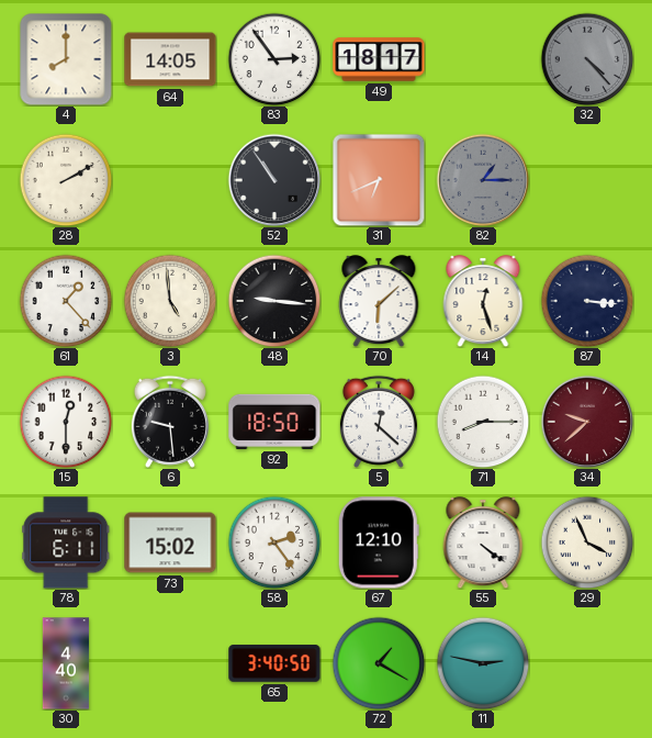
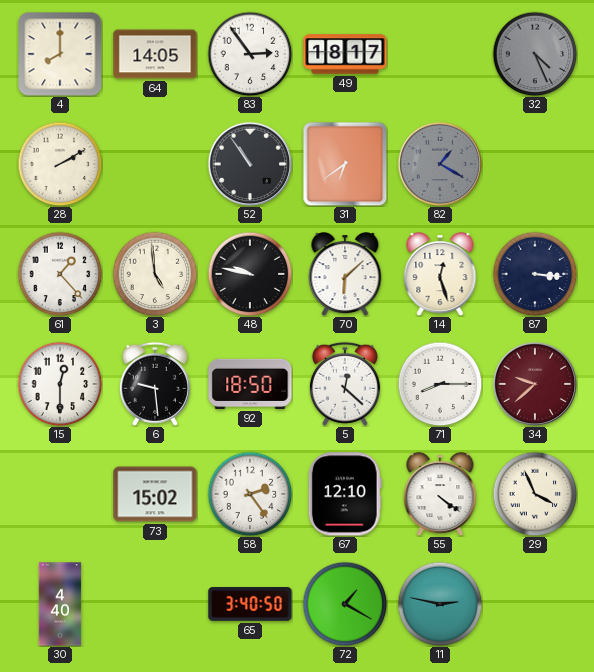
32: 4:23 -> 4:26 (535, 54)
31: 6:41 -> 6:39 (345, 164)
82: 1:15 -> 1:20 (440, 164)
48: 9:16 -> 9:47 (250, 274)
78: 6:11 -> none (66, 543)
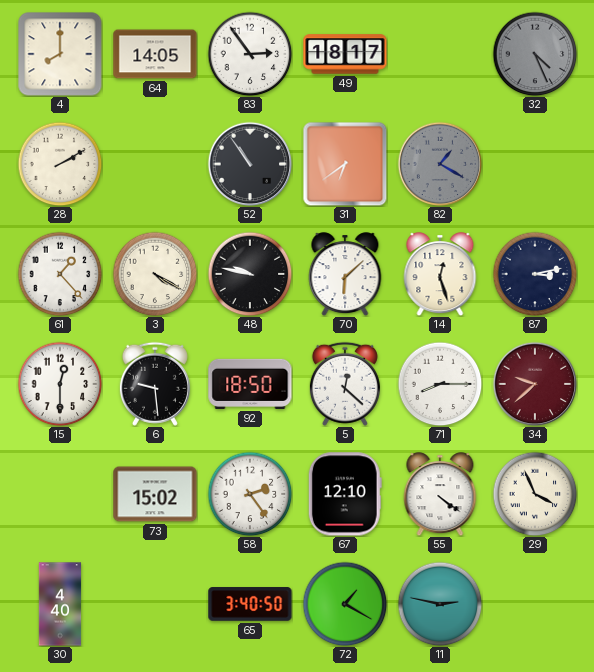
3: 4:59 -> 4:20 (155, 274)
87: 3:16 -> 3:13 (535, 274)
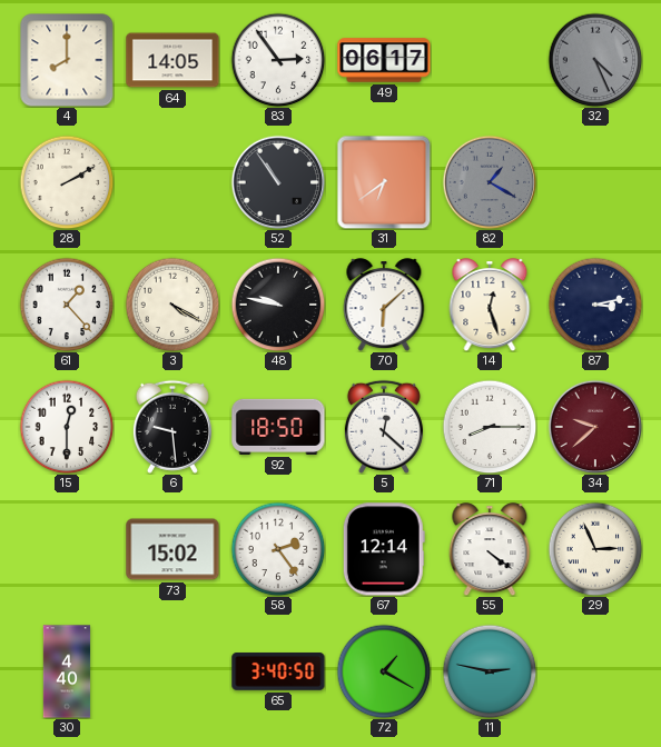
49: 18:17 -> 06:17 (384, 60)
67: 12:10 -> 12:14 (384, 549)
29: 3:56 -> 2:56 (595, 549)
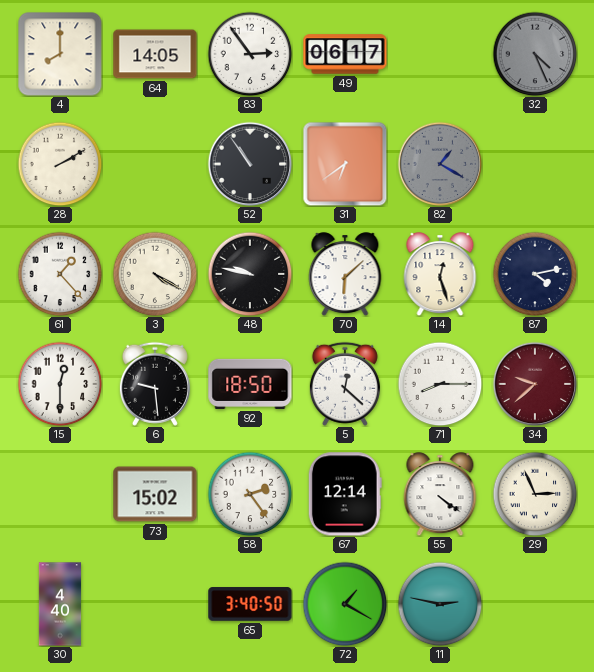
87: 3:13 -> 4:13 (535, 274)
